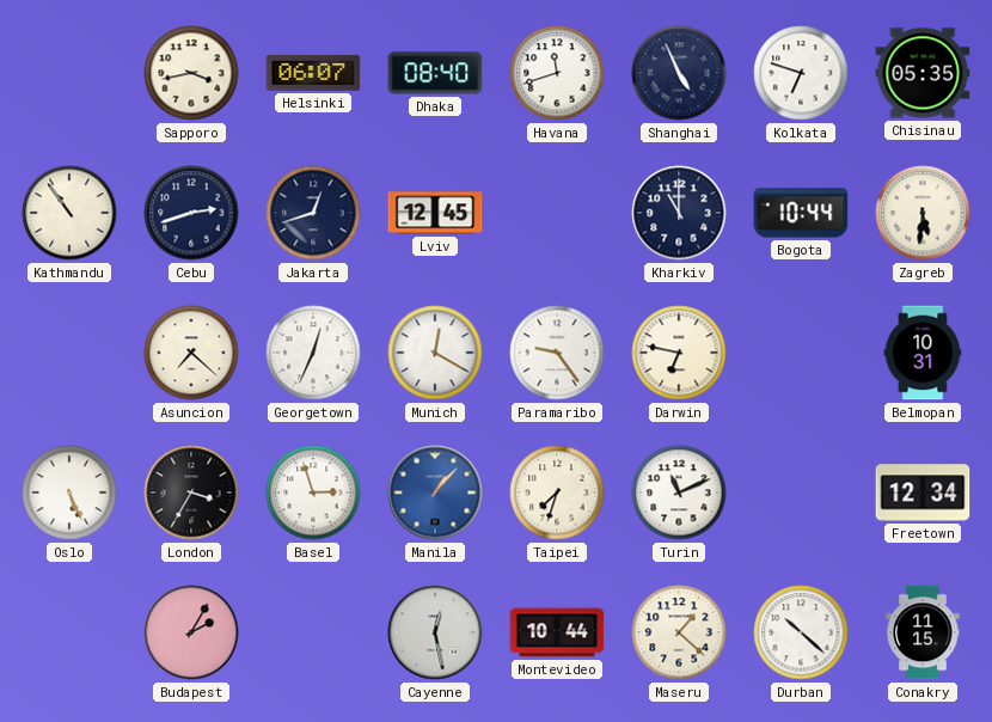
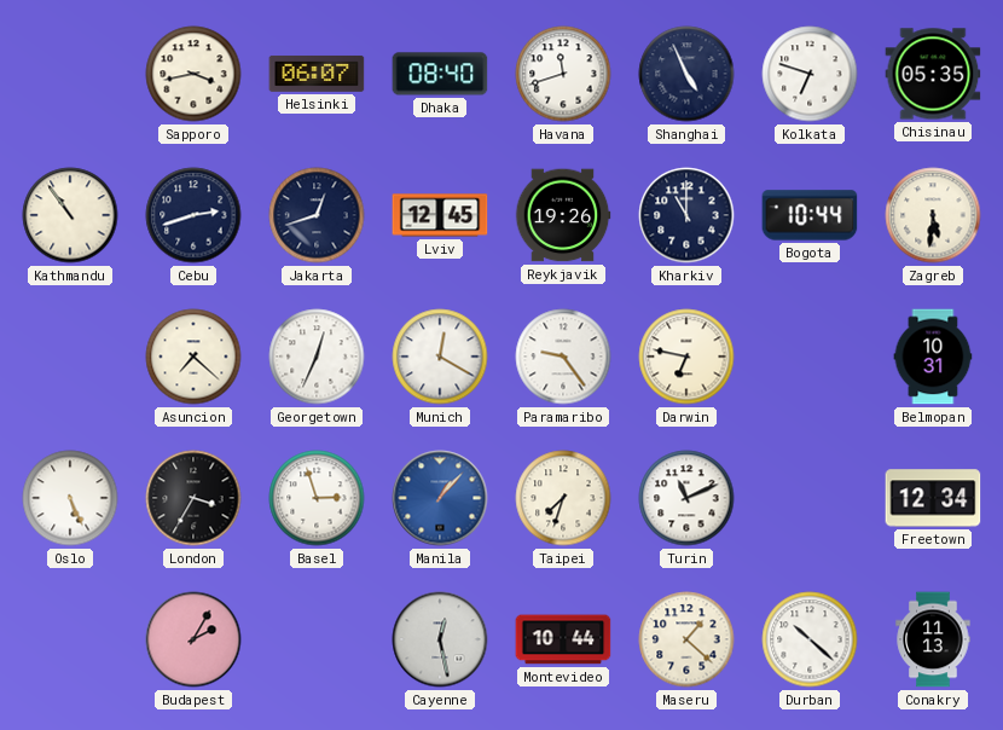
Reykjavik: none -> 19:26 (563, 215)
Conakry: 11:15 -> 11:13 (933, 639)
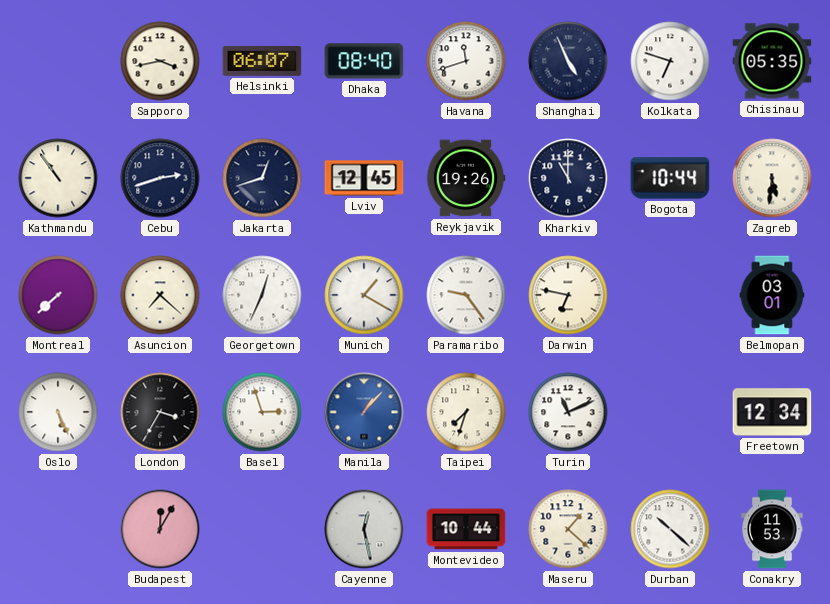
Montreal: none -> 7:38 (58, 295)
Munich: 12:20 -> 1:20 (364, 295)
Belmopan: 10:31 -> 03:01 (772, 295)
Budapest: 2:05 -> 12:05 (160, 529)
Conakry: 11:13 -> 11:53 (772, 529)
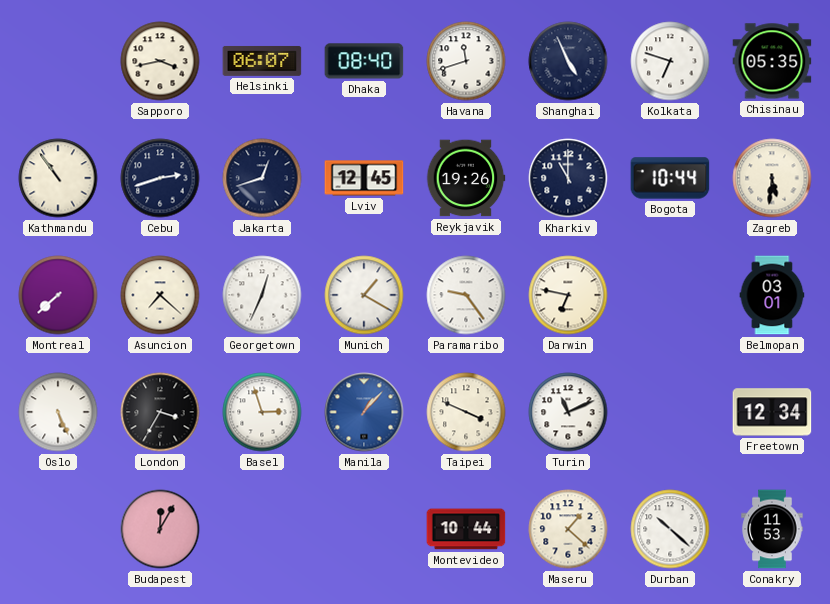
Taipei: 7:33 -> 3:49 (466, 412)
Cayenne: 12:28 -> none (364, 529)
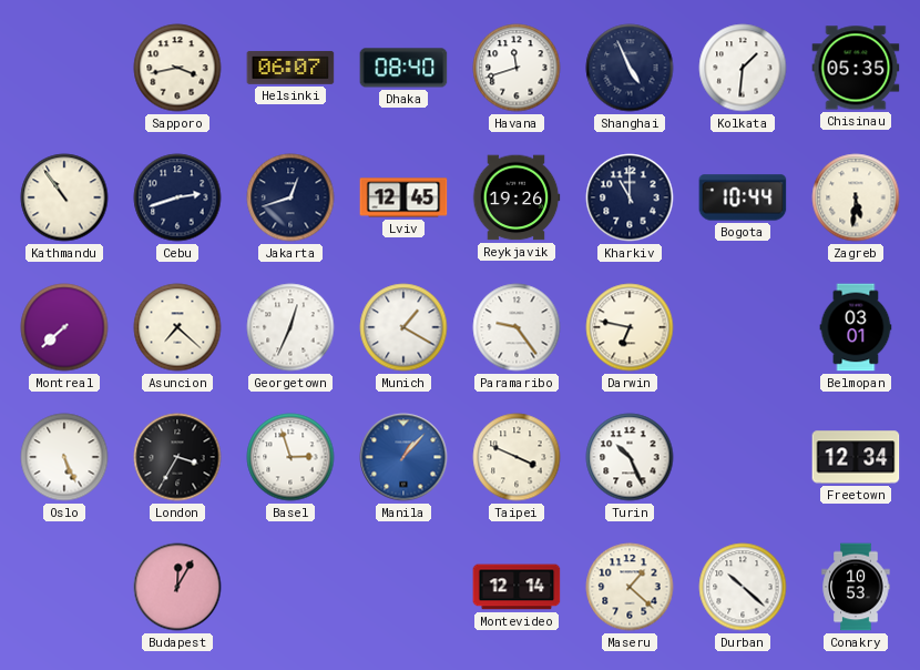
Kolkata: 6:48 -> 1:31 (743, 68)
Turin: 11:11 -> 10:26 (630, 457)
Montevideo: 10:44 -> 12:14 (517, 587)
Conakry: 11:53 -> 10:53 (856, 587)
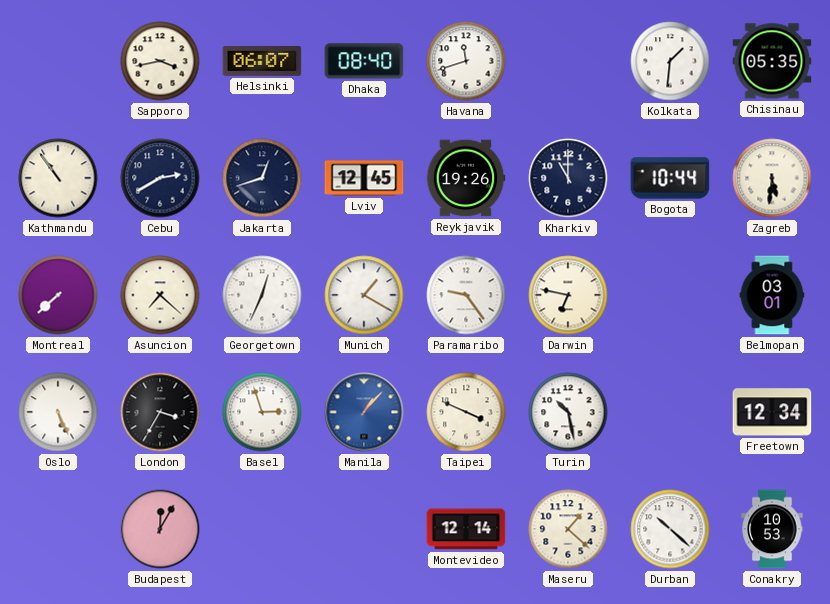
Shanghai: 4:56 -> none (630, 68)
Cebu: 2:42 -> 2:40 (160, 178)
Turin: 10:26 -> 10:28 (568, 412)
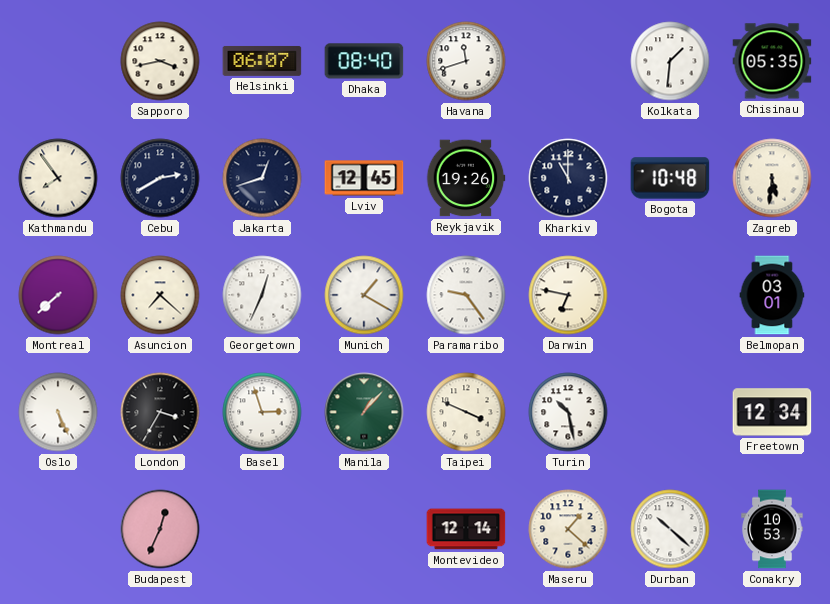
Kathmandu: 10:54 -> 7:54 (58, 178)
Bogota: 10:44 -> 10:48 (670, 178)
Manila dial: blue -> green (364, 412)
Budapest: 12:05 -> 12:34 (160, 529)
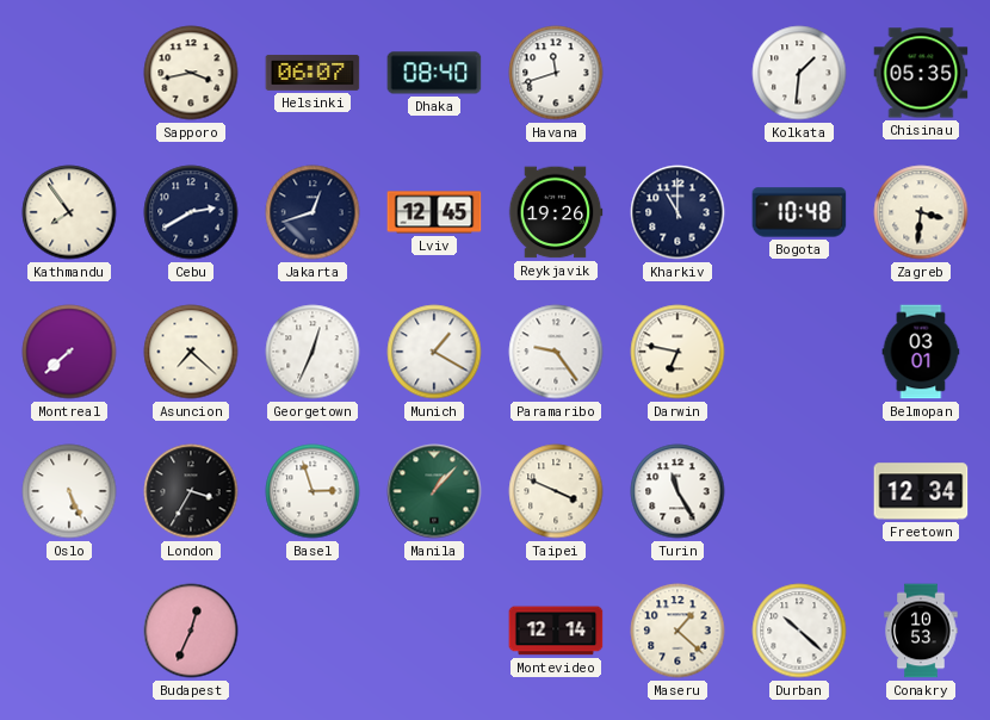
Zagreb: 5:31 -> 3:31 (921, 212)
Turin: 10:28 -> 11:25 (677, 491)
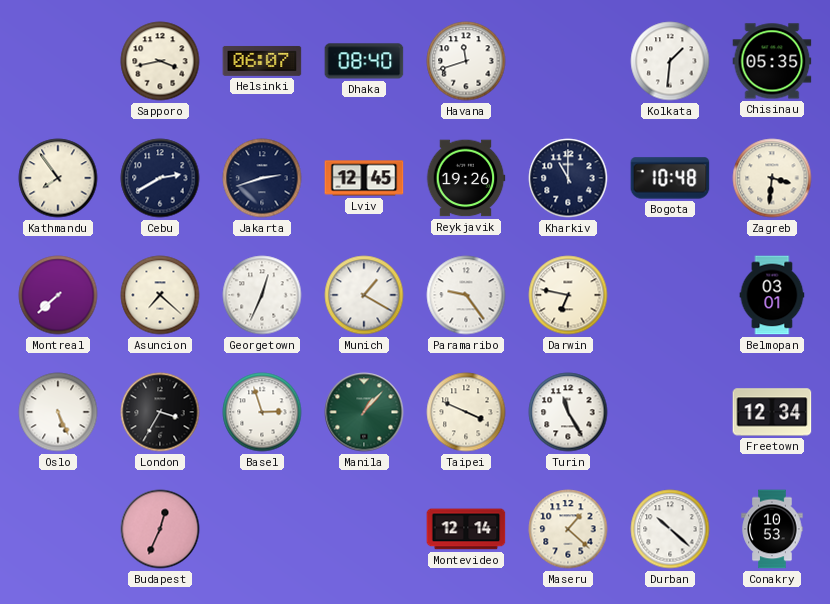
Jakarta: 12:42 -> 2:42 (262, 178)
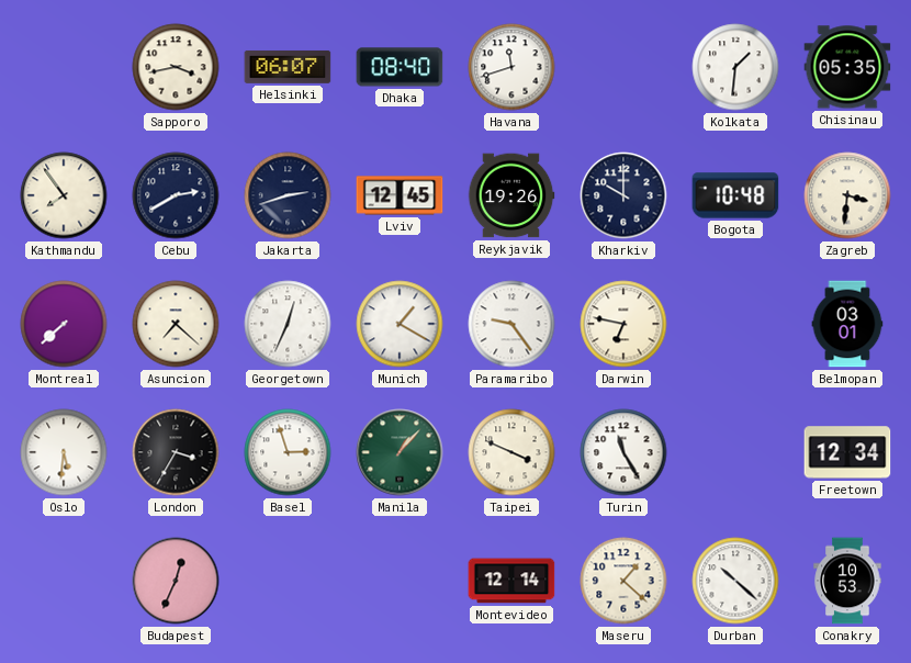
Kharkiv: 11:00 -> 10:00 (623, 195)
Oslo: 5:26 -> 5:31 (64, 452)
